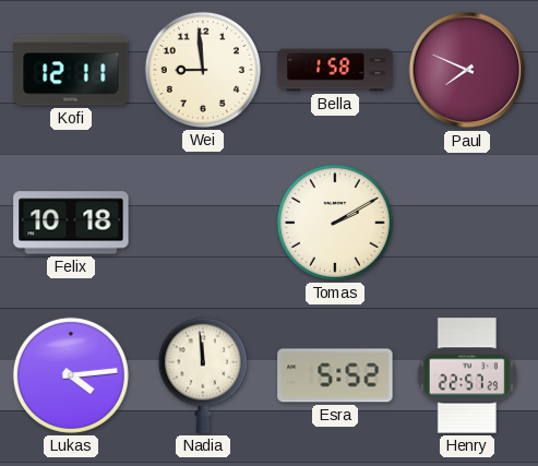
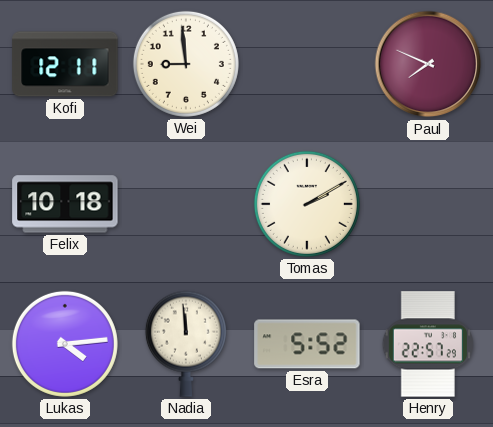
Bella: 1:58 -> none (335, 70)
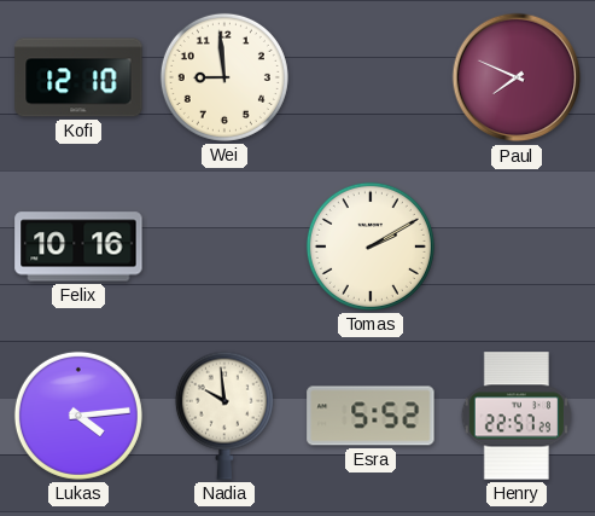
Kofi: 12:11 -> 12:10 (78, 77)
Felix: 10:18 -> 10:16 (78, 247)
Nadia: 11:59 -> 9:59 (224, 416)
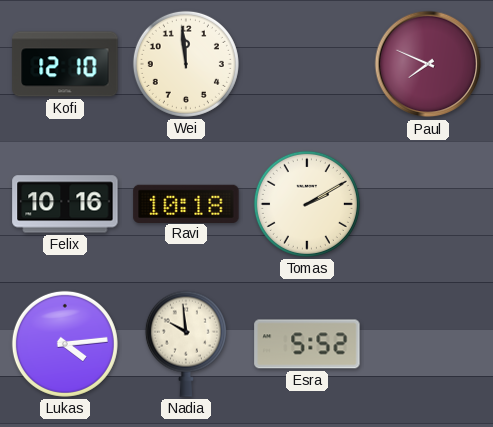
Wei: 8:59 -> 11:59 (186, 64)
Ravi: none -> 10:18 (186, 203)
Henry: 22:57 -> none (515, 416)
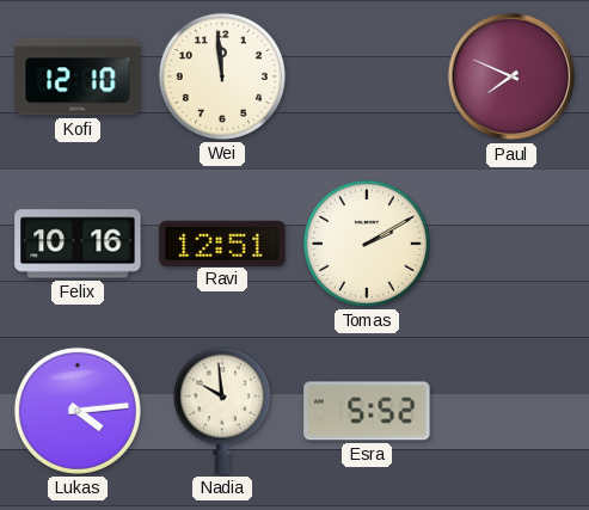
Ravi: 10:18 -> 12:51 (222, 242)
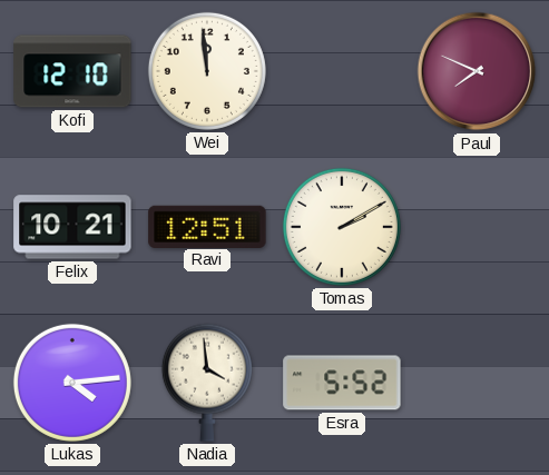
Felix: 10:16 -> 10:21 (72, 227)
Nadia: 9:59 -> 3:59 (207, 383)
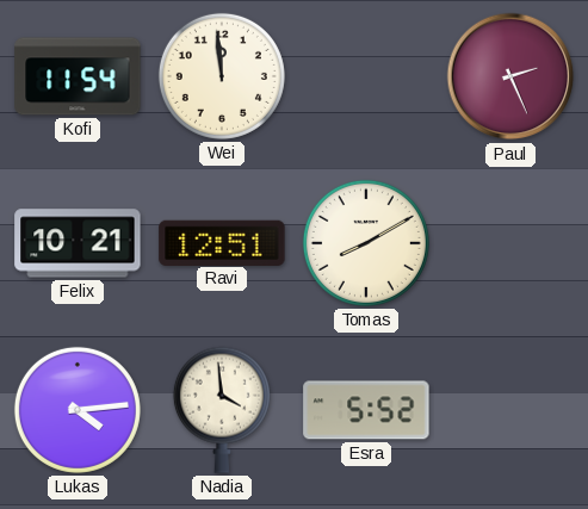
Kofi: 12:10 -> 11:54 (78, 76)
Paul: 7:49 -> 2:26 (510, 76)
Tomas: 2:10 -> 8:10 (366, 243)
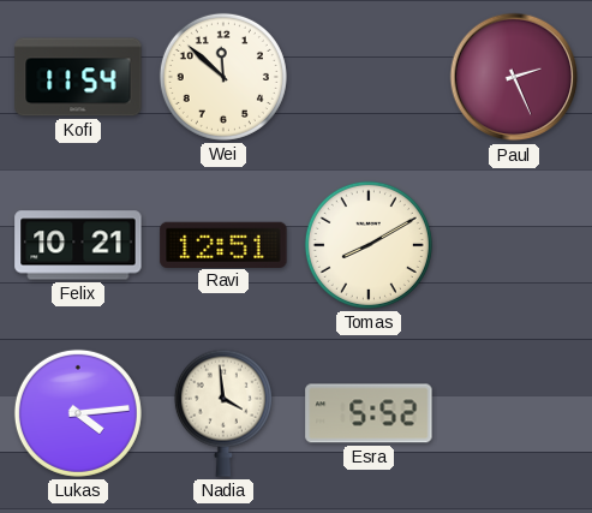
Wei: 11:59 -> 11:52 (223, 77)
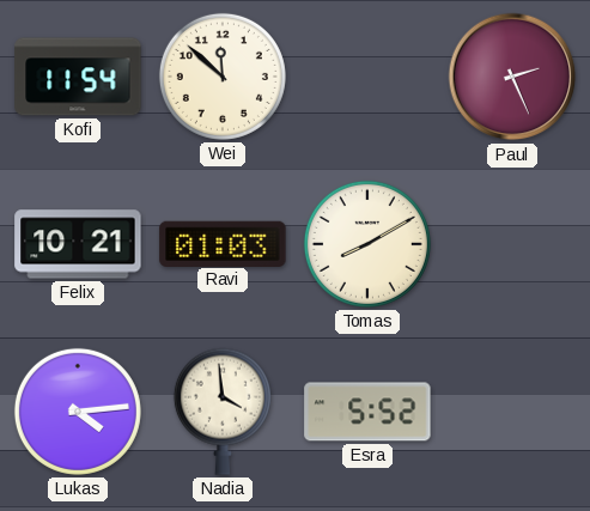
Ravi: 12:51 -> 01:03 (223, 243)
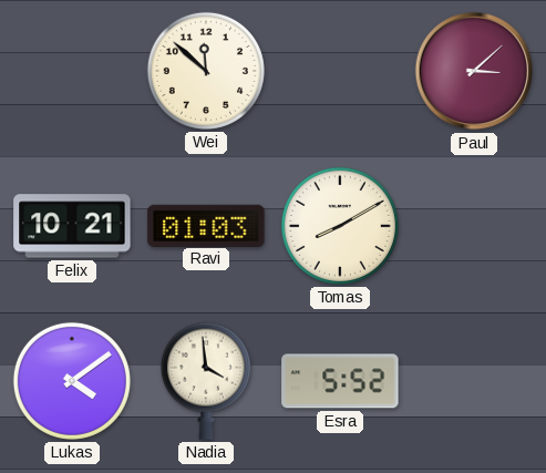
Kofi: 11:54 -> none (78, 77)
Paul: 2:26 -> 3:08 (474, 71)
Lukas: 4:14 -> 4:09 (72, 381)
